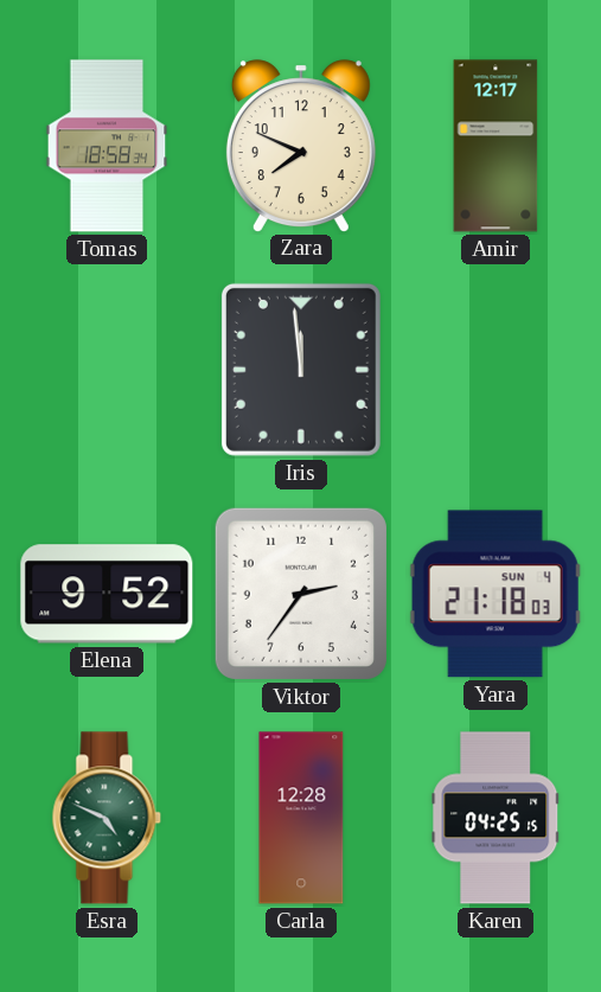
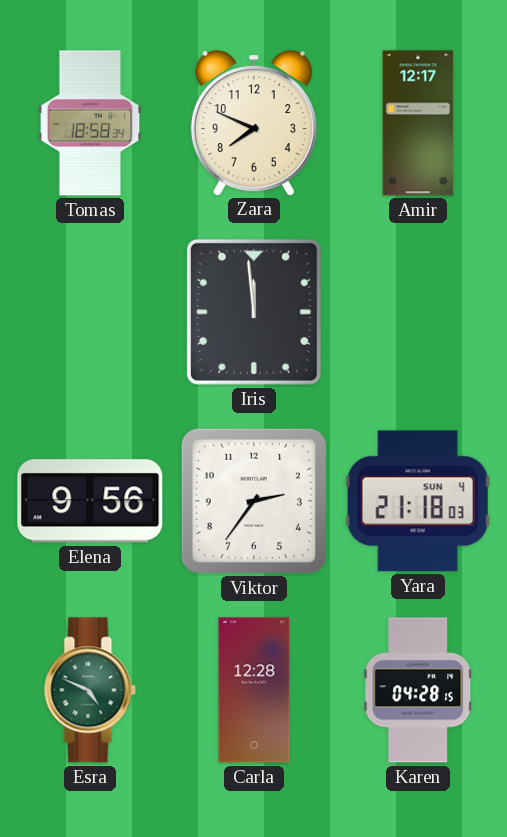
Elena: 9:52 -> 9:56 (90, 501)
Karen: 04:25 -> 04:28 (418, 690)
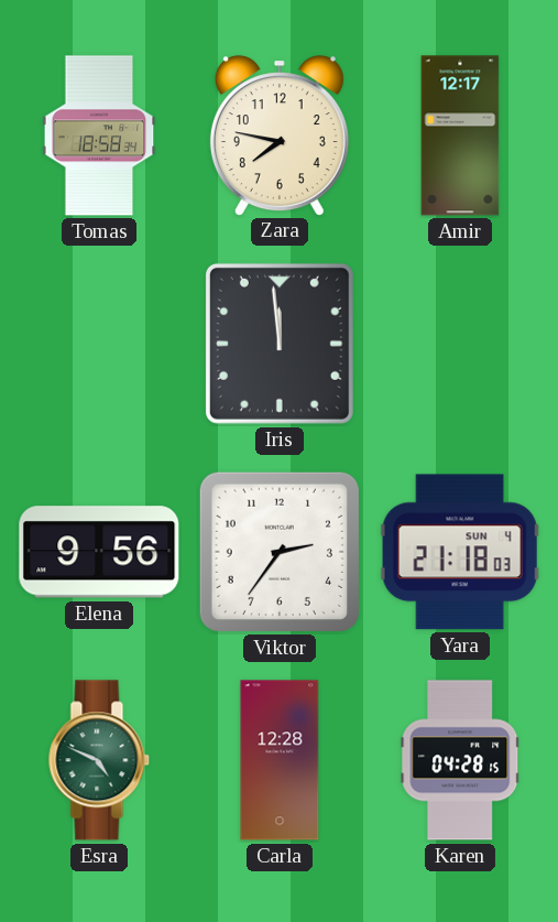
Zara: 7:49 -> 7:47 (280, 135)
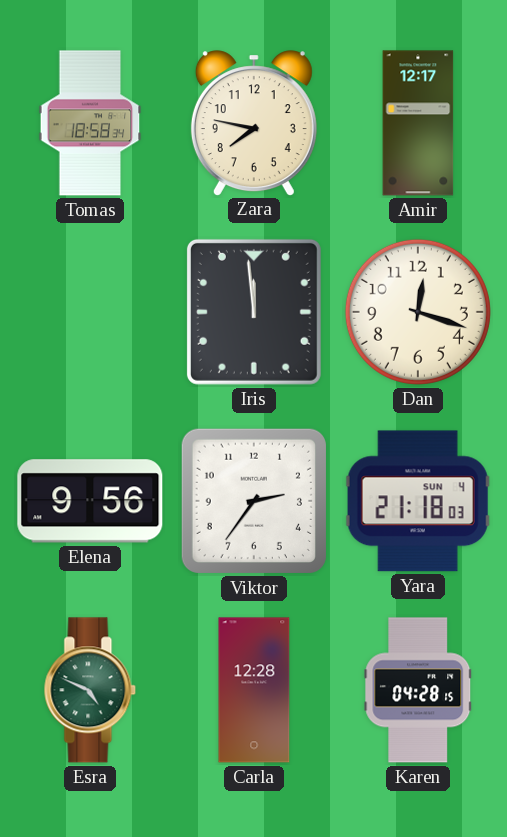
Dan: none -> 12:18 (418, 312)
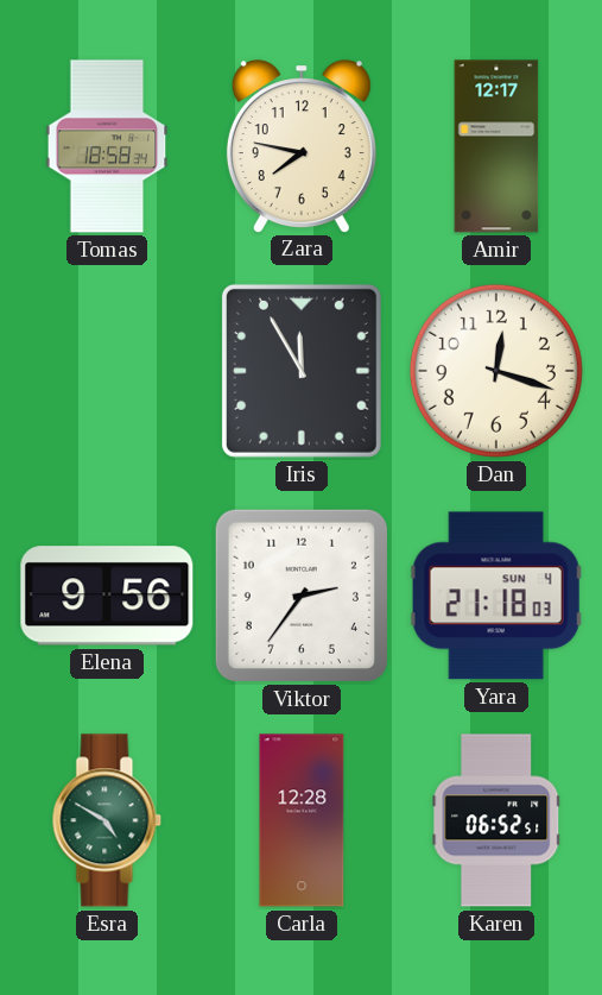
Iris: 11:59 -> 11:55 (302, 371)
Esra: 4:49 -> 4:50 (107, 820)
Karen: 04:28 -> 06:52 (496, 820)
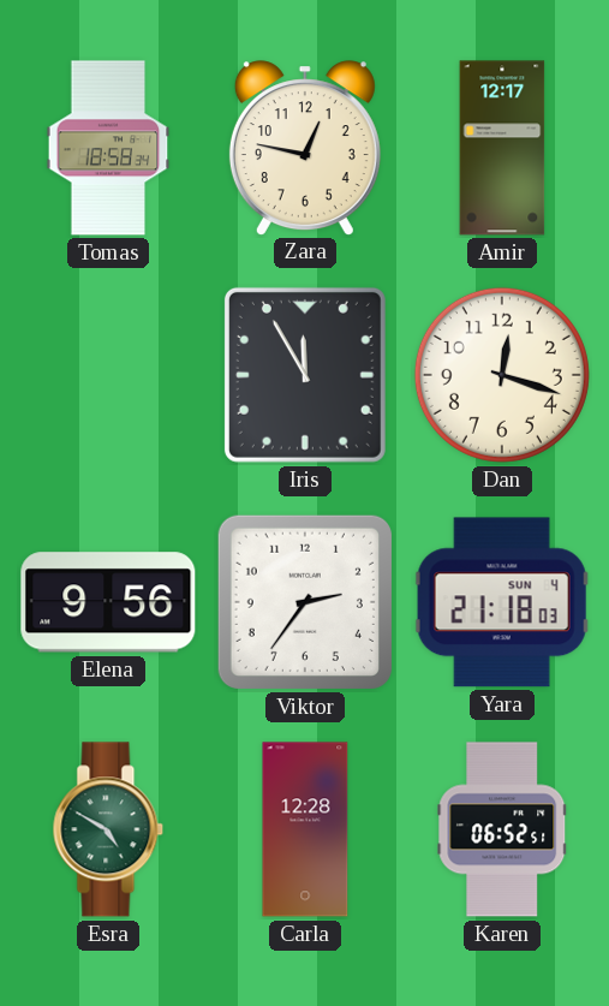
Zara: 7:47 -> 12:47 (305, 148)
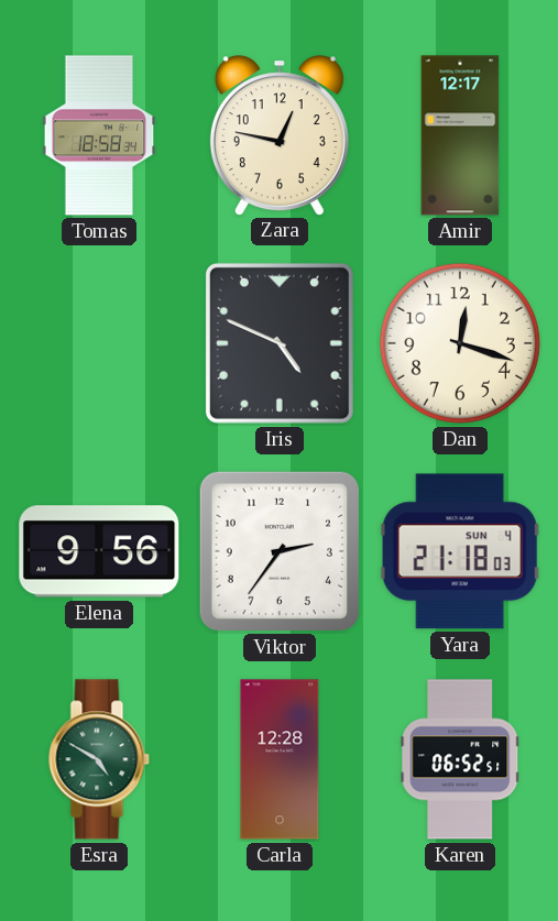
Iris: 11:55 -> 4:49 (280, 343)
